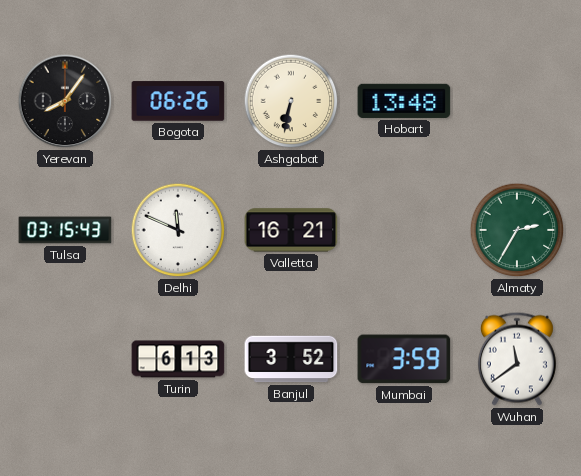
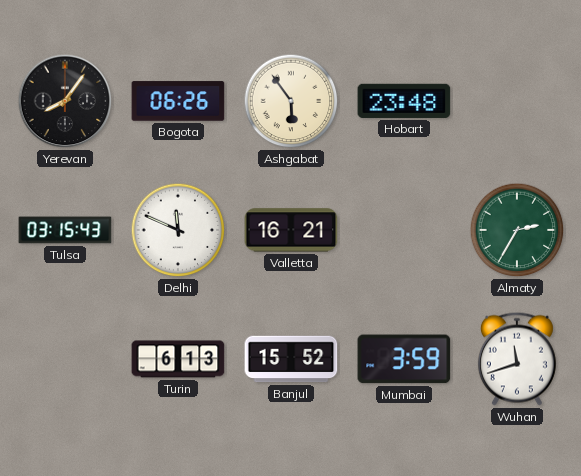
Ashgabat: 6:32 -> 5:54 (291, 101)
Hobart: 13:48 -> 23:48 (404, 101)
Banjul: 3:52 -> 15:52 (291, 359)
Wuhan: 11:39 -> 11:42 (517, 359)
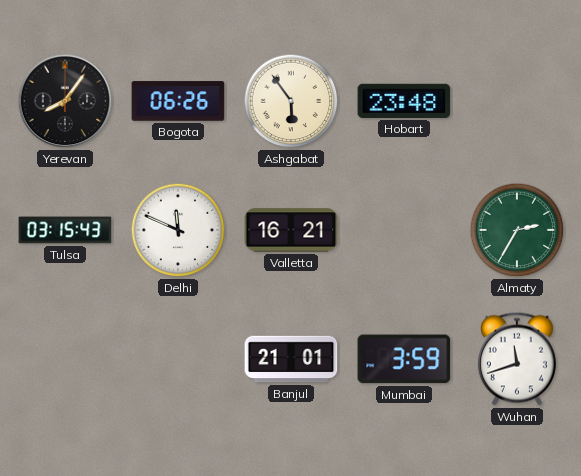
Turin: 6:13 -> none (178, 359)
Banjul: 15:52 -> 21:01 (291, 359)
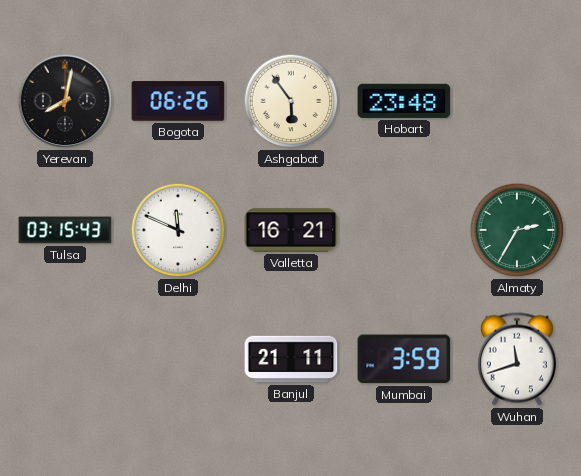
Yerevan: 8:06 -> 8:02 (65, 101)
Banjul: 21:01 -> 21:11 (291, 359)
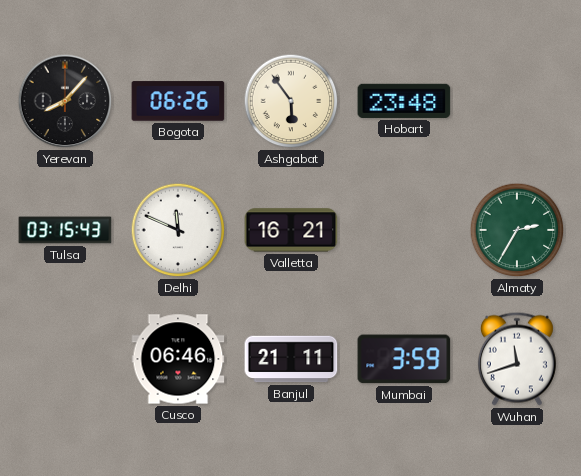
Yerevan: 8:02 -> 8:07 (65, 101)
Cusco: none -> 06:46 (178, 359)
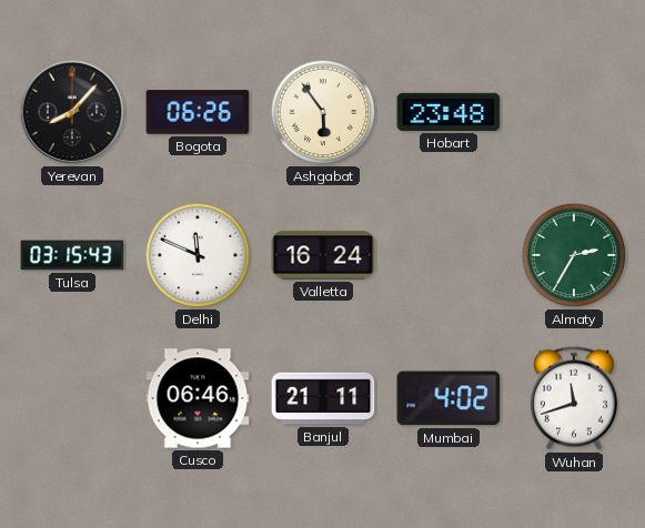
Valletta: 16:21 -> 16:24 (323, 255)
Mumbai: 3:59 -> 4:02 (449, 398)
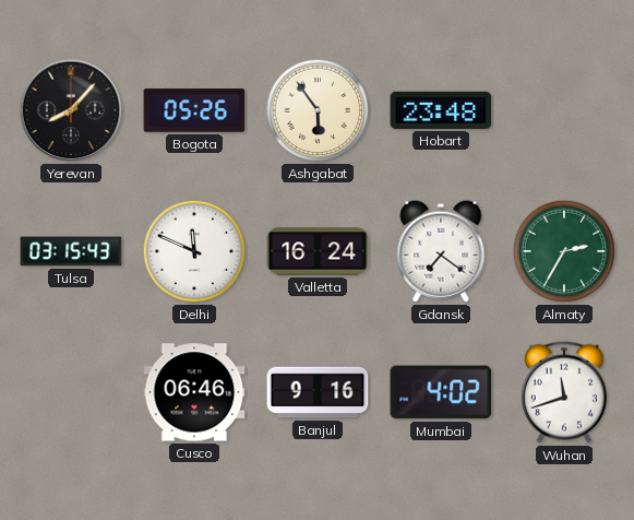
Bogota: 06:26 -> 05:26 (194, 110)
Gdansk: none -> 7:21 (441, 251)
Banjul: 21:11 -> 9:16 (318, 392)
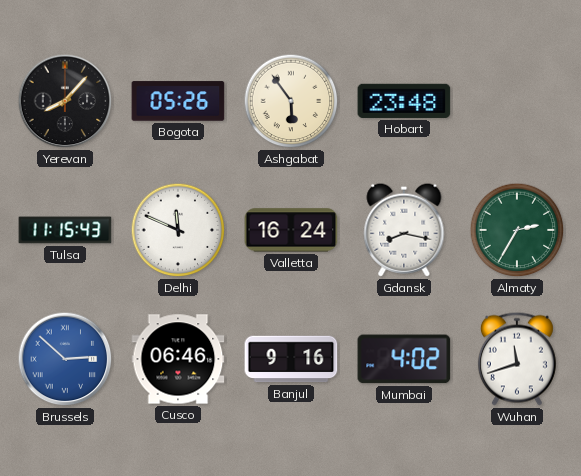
Tulsa: 03:15 -> 11:15 (65, 230)
Gdansk: 7:21 -> 8:17 (404, 230)
Brussels: none -> 2:52 (65, 359)
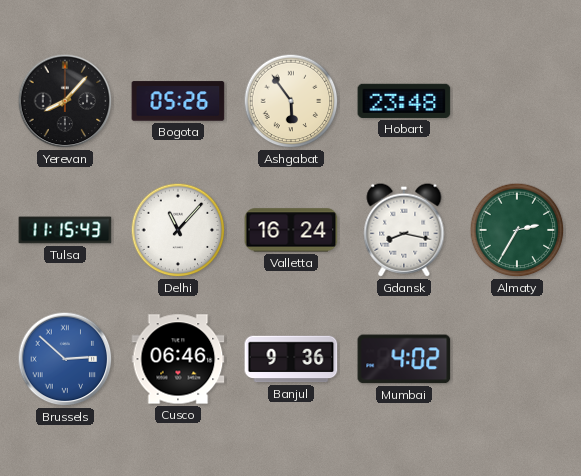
Delhi: 11:49 -> 11:07 (178, 230)
Banjul: 9:16 -> 9:36 (291, 359)
Wuhan: 11:42 -> none (517, 359)
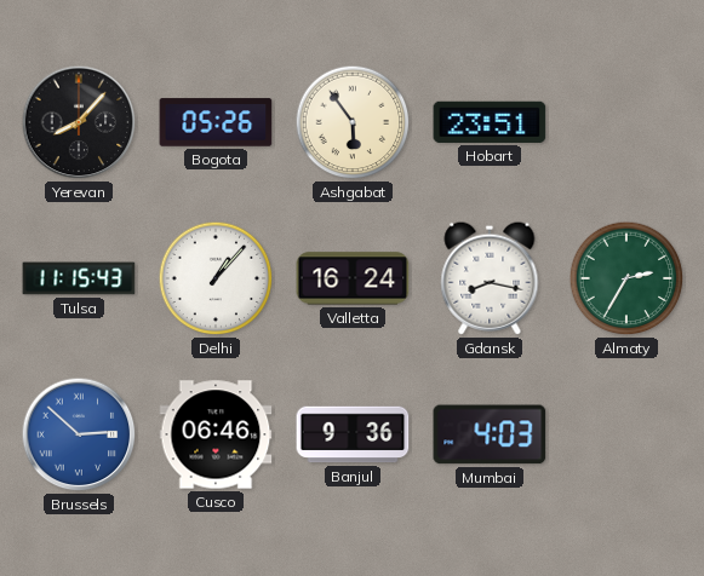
Hobart: 23:48 -> 23:51 (490, 122)
Delhi: 11:07 -> 1:07 (216, 278)
Mumbai: 4:02 -> 4:03 (490, 434)
